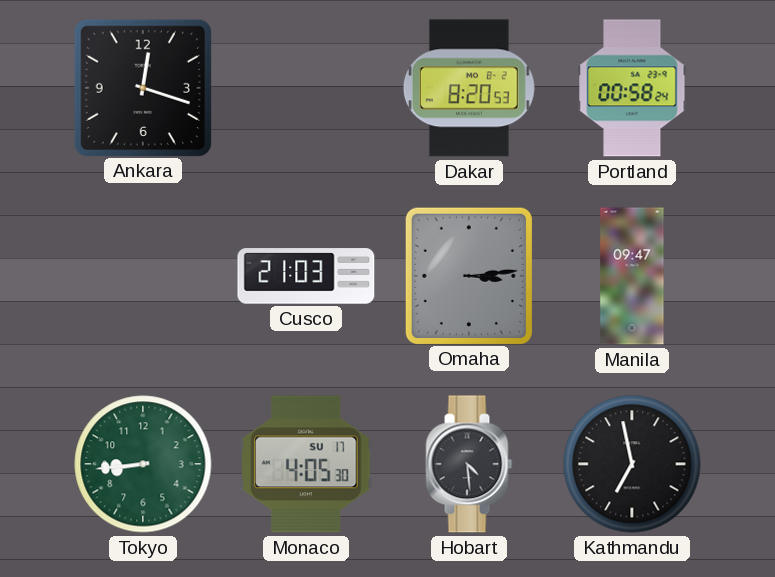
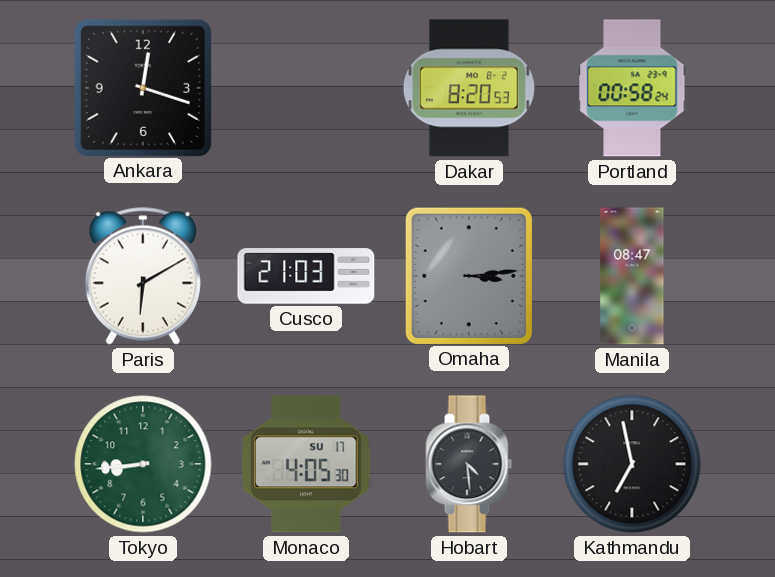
Paris: none -> 6:10 (143, 276)
Manila: 09:47 -> 08:47 (632, 276)
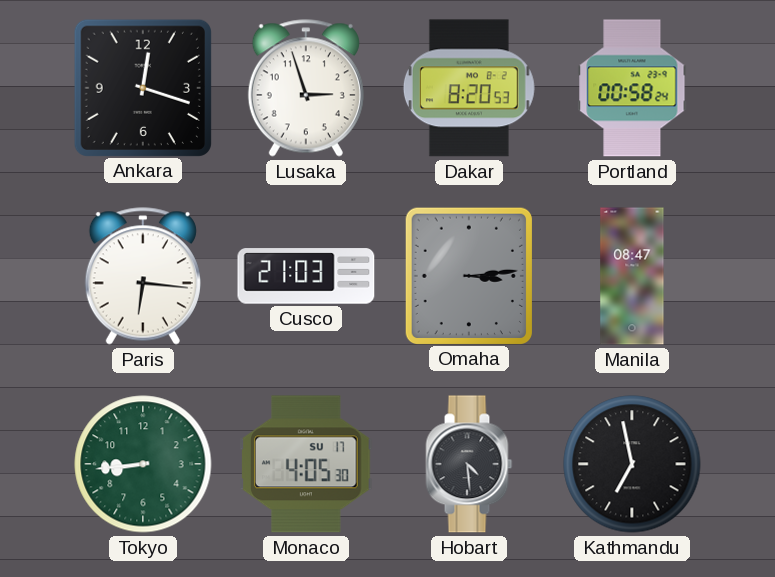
Lusaka: none -> 2:57 (306, 88)
Paris: 6:10 -> 6:16 (143, 276)
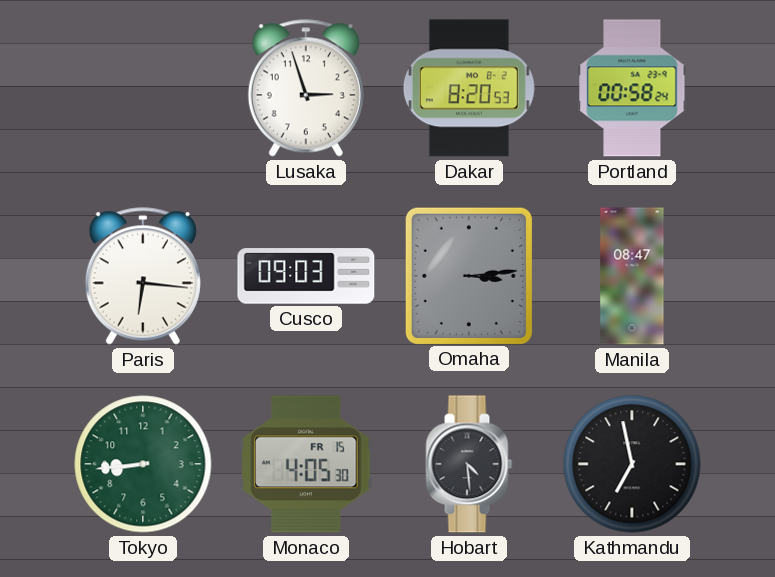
Ankara: 12:18 -> none (142, 87)
Cusco: 21:03 -> 09:03 (306, 276)
Monaco date: SU 17 -> FR 15 (306, 464)
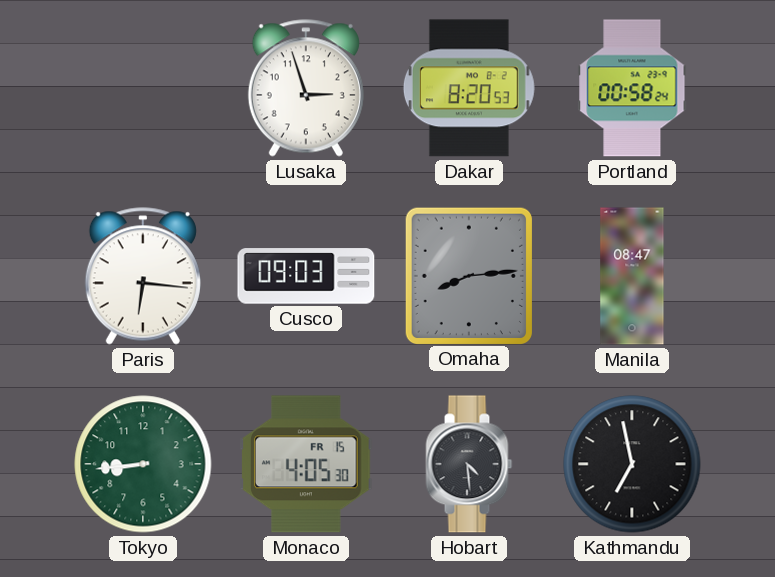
Omaha: 3:14 -> 8:14 (468, 275)
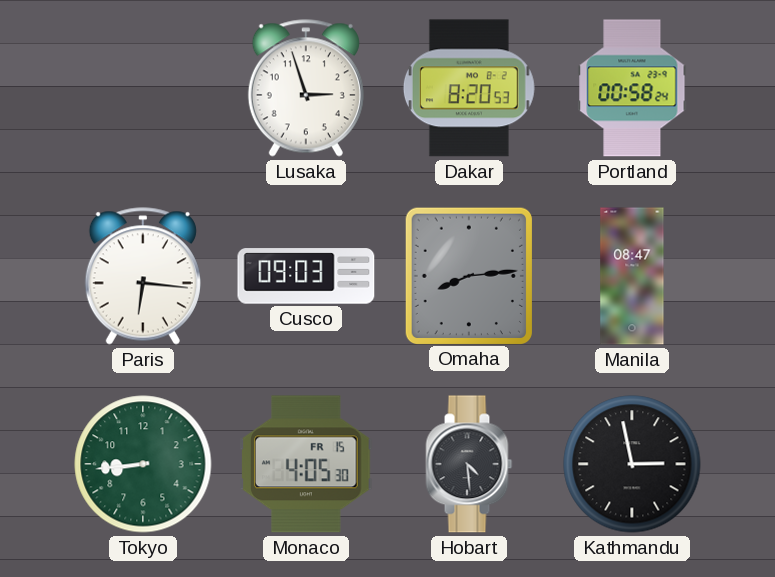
Kathmandu: 6:58 -> 2:58 (632, 464)
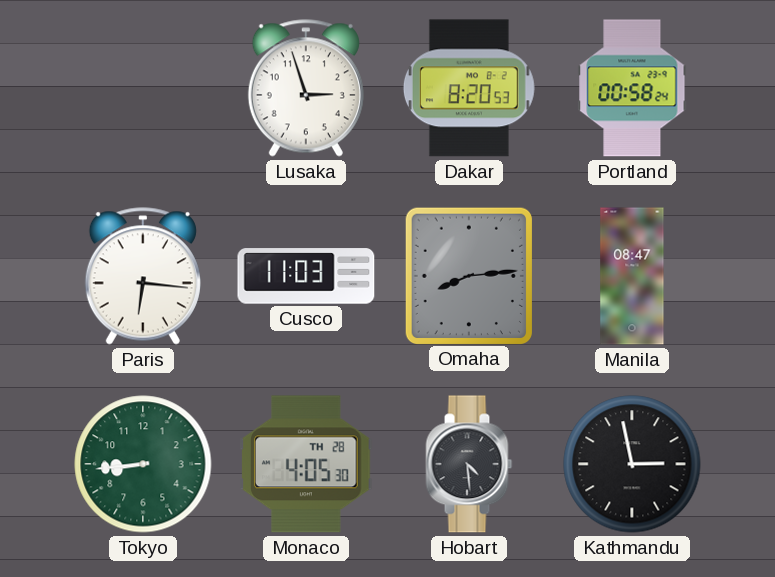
Cusco: 09:03 -> 11:03 (306, 276)
Monaco date: FR 15 -> TH 28 (306, 464)
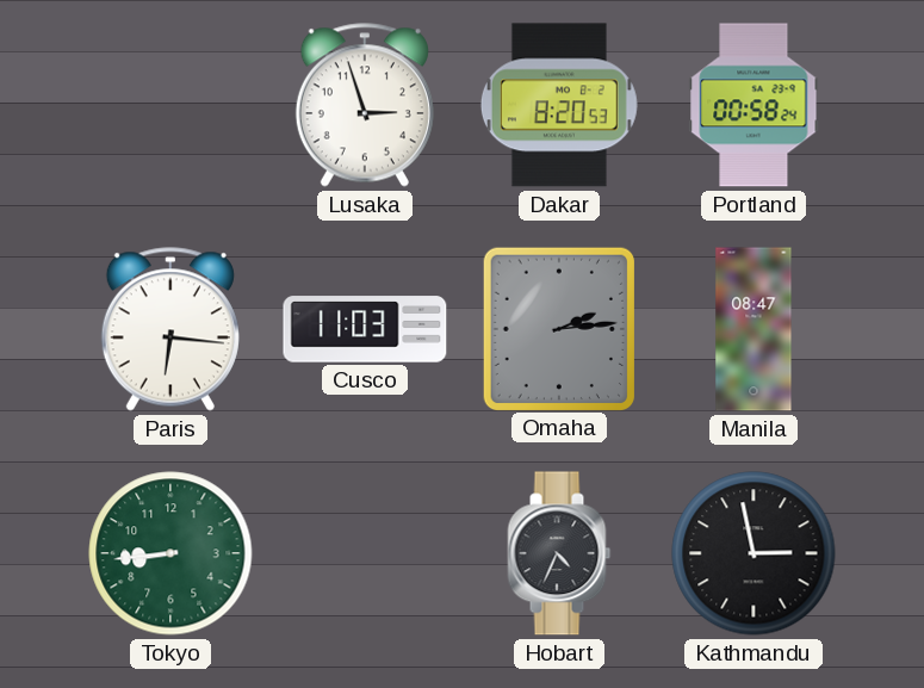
Omaha: 8:14 -> 2:14 (558, 328)
Monaco: 4:05 -> none (306, 464)
Hobart: 4:29 -> 4:34 (559, 553)
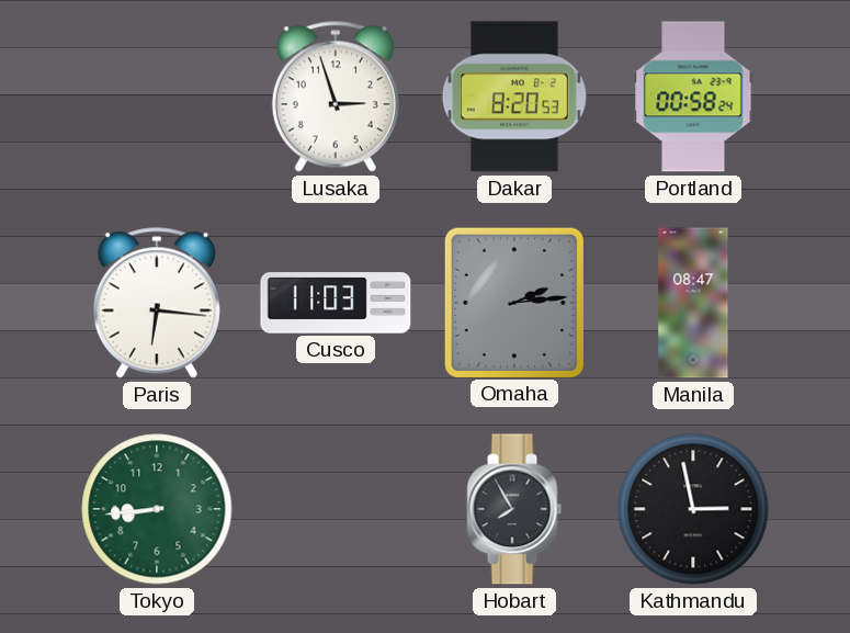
Hobart: 4:34 -> 7:55 (514, 509)
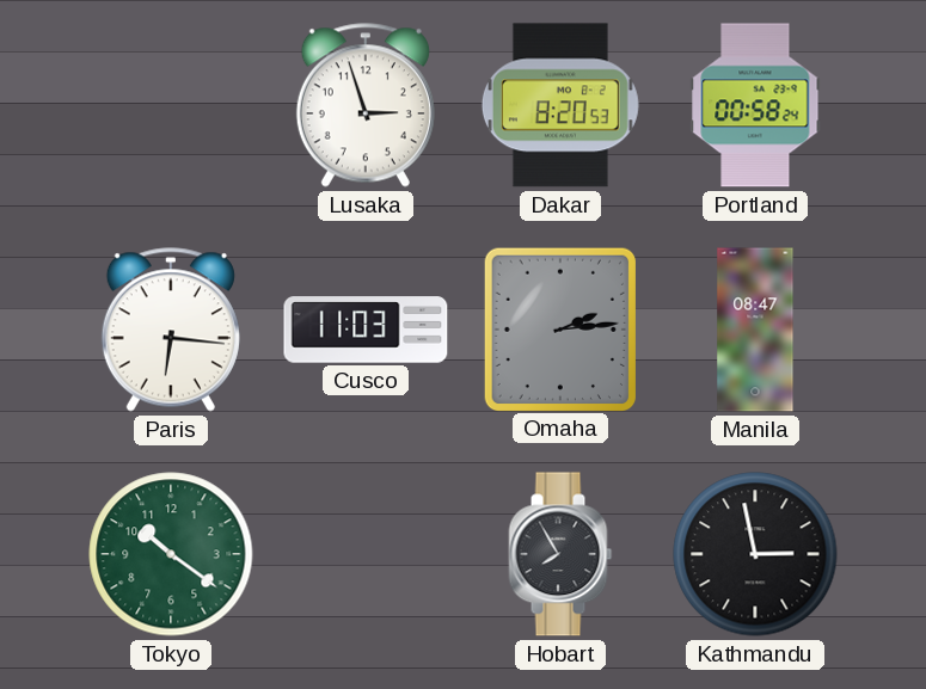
Tokyo: 8:44 -> 10:21 (171, 554)
